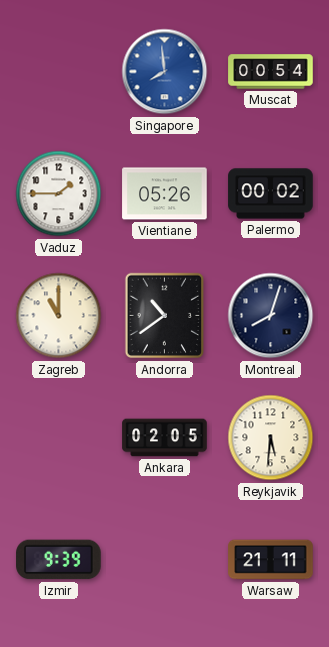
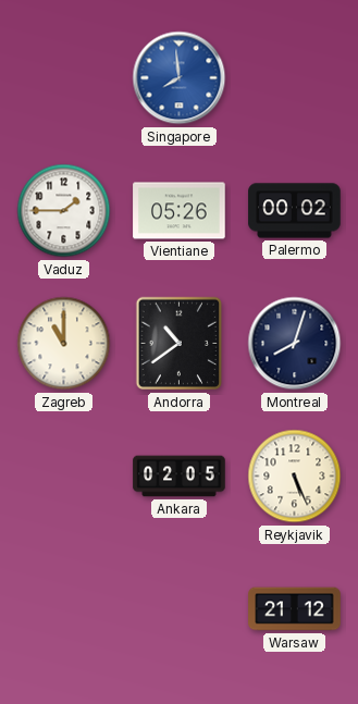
Muscat: 00:54 -> none (271, 72)
Reykjavik: 5:31 -> 5:26 (295, 477)
Izmir: 9:39 -> none (59, 560)
Warsaw: 21:11 -> 21:12 (295, 609)
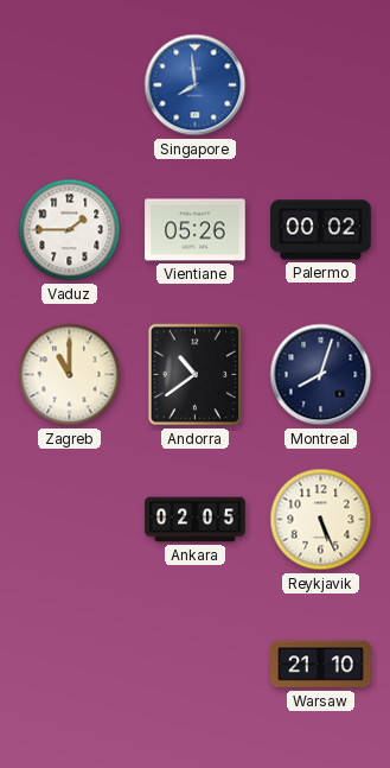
Warsaw: 21:12 -> 21:10 (321, 665)
